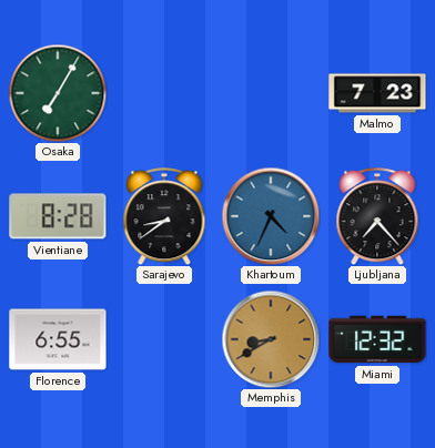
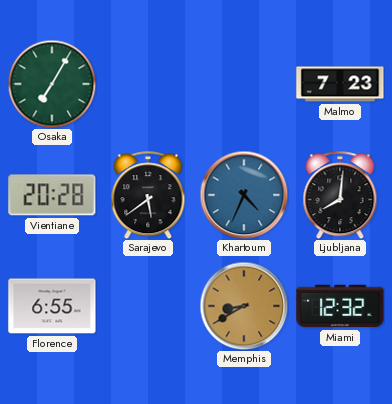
Vientiane: 8:28 -> 20:28 (52, 195)
Sarajevo: 8:39 -> 5:39 (148, 195)
Ljubljana: 7:23 -> 8:01 (340, 195)
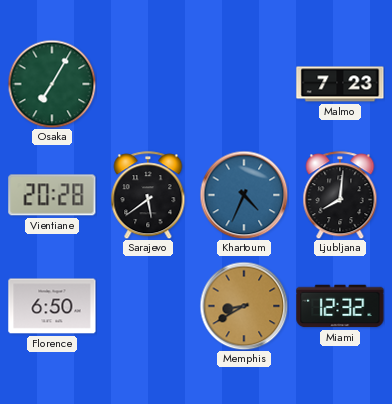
Florence: 6:55 -> 6:50 (52, 306)
